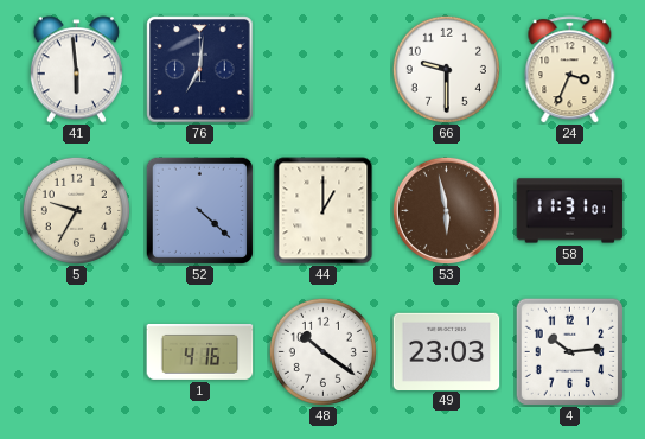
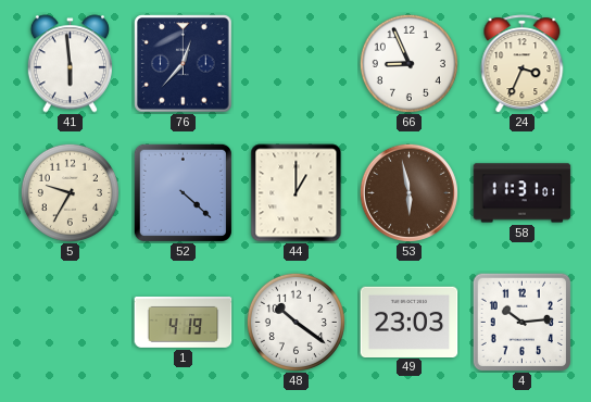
76: 7:01 -> 12:37 (184, 64)
66: 9:30 -> 8:56 (408, 63)
1: 4:16 -> 4:19 (184, 322)
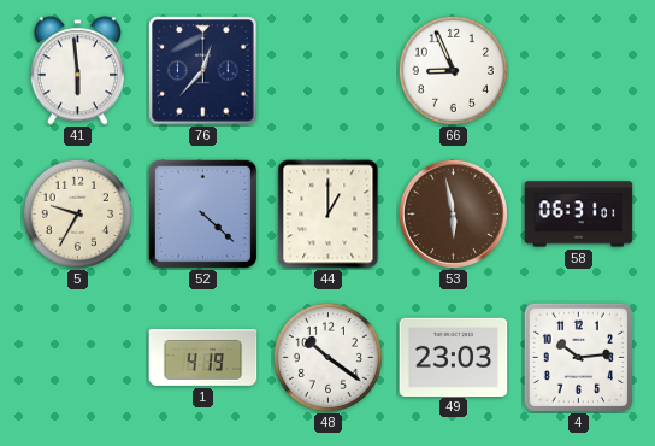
24: 3:34 -> none (523, 64)
58: 11:31 -> 06:31 (579, 215)
